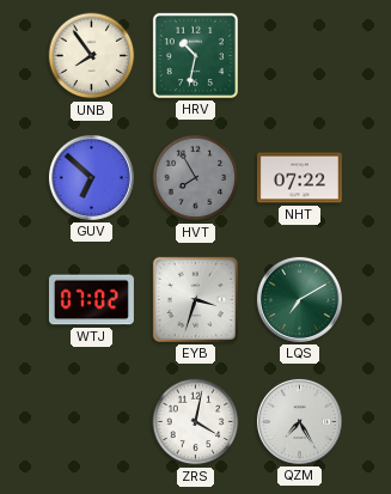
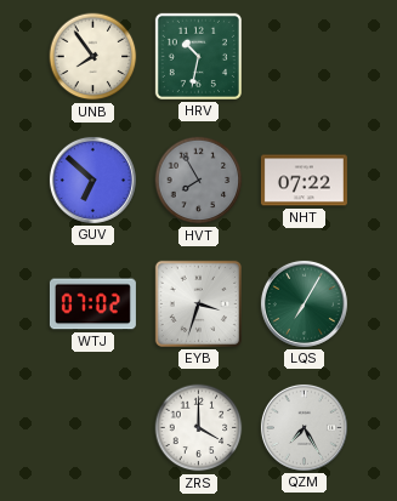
LQS: 7:10 -> 7:05 (304, 303)
ZRS: 4:02 -> 4:00 (199, 428)
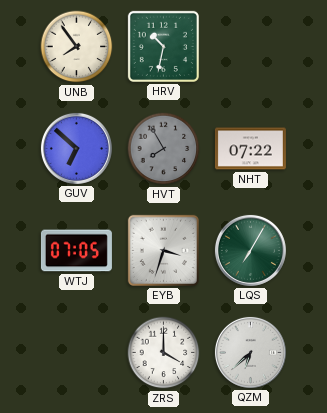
WTJ: 07:02 -> 07:05 (76, 251)
QZM: 7:25 -> 6:38 (250, 352)
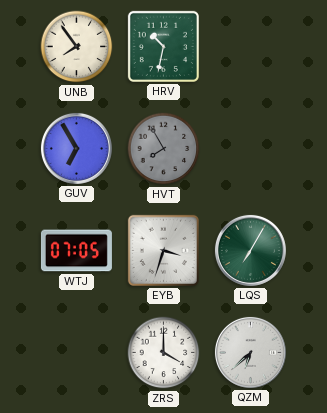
GUV: 6:52 -> 6:55 (76, 148)
NHT: 07:22 -> none (250, 149)
